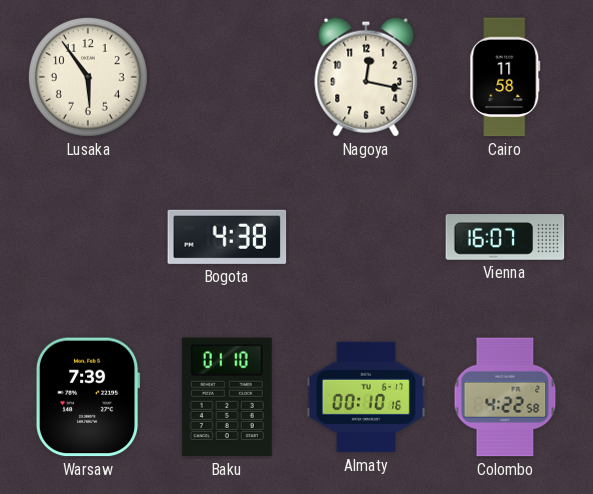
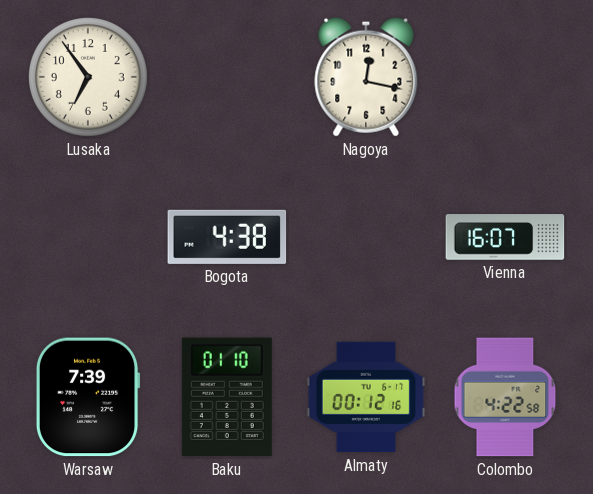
Lusaka: 5:54 -> 6:54 (88, 77)
Cairo: 11:58 -> none (505, 77)
Almaty: 00:10 -> 00:12 (366, 397)
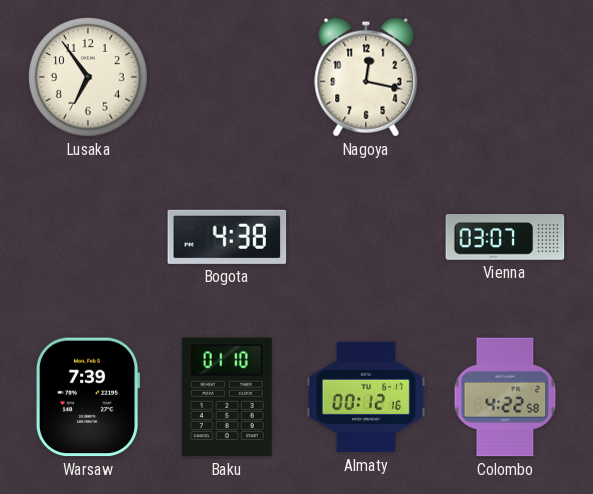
Vienna: 16:07 -> 03:07 (505, 237)
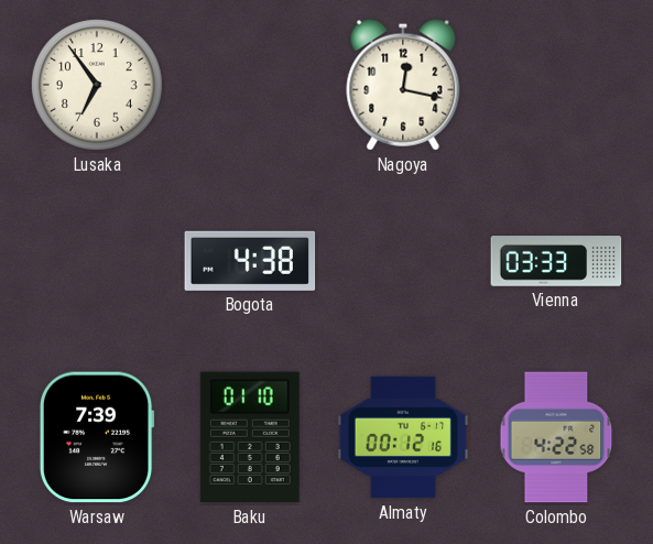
Vienna: 03:07 -> 03:33 (556, 261)
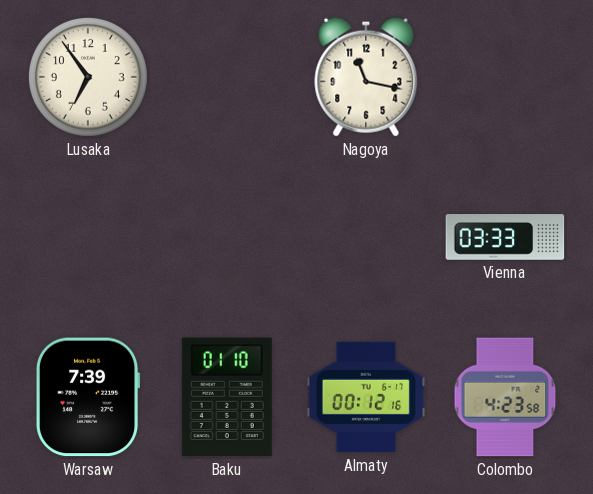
Nagoya: 12:17 -> 11:17 (366, 77)
Bogota: 4:38 -> none (250, 261)
Colombo: 4:22 -> 4:23 (505, 397)
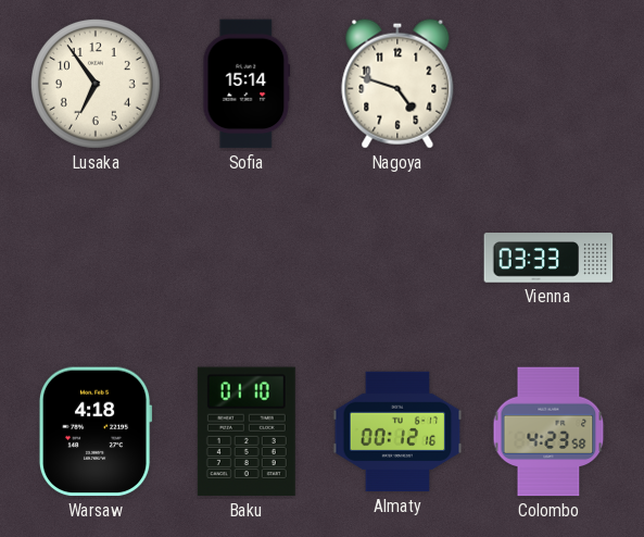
Sofia: none -> 15:14 (247, 84)
Nagoya: 11:17 -> 4:48 (397, 84)
Warsaw: 7:39 -> 4:18 (96, 432)
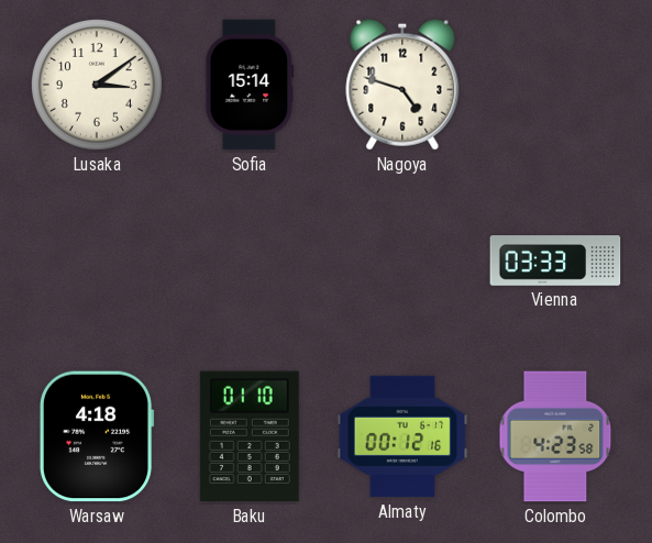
Lusaka: 6:54 -> 3:09 (97, 85)
